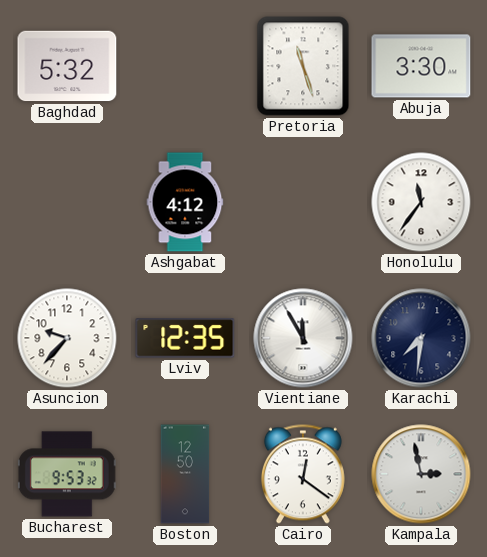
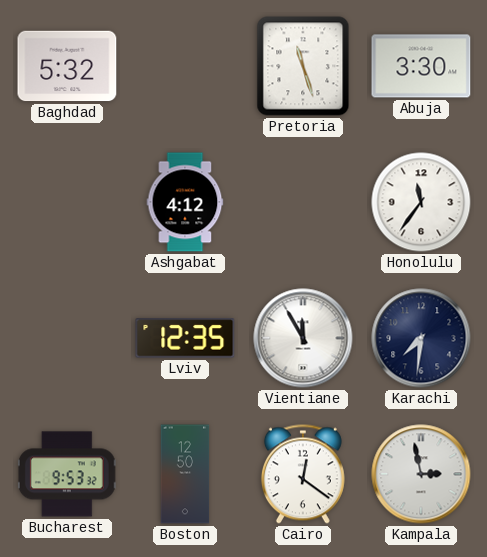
Asuncion: 9:37 -> none (67, 338)
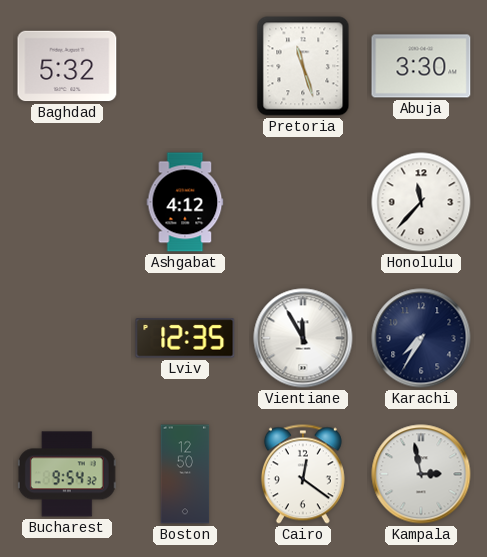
Honolulu: 11:36 -> 11:37 (421, 202)
Karachi: 7:31 -> 7:35 (421, 338)
Bucharest: 9:53 -> 9:54 (67, 474)
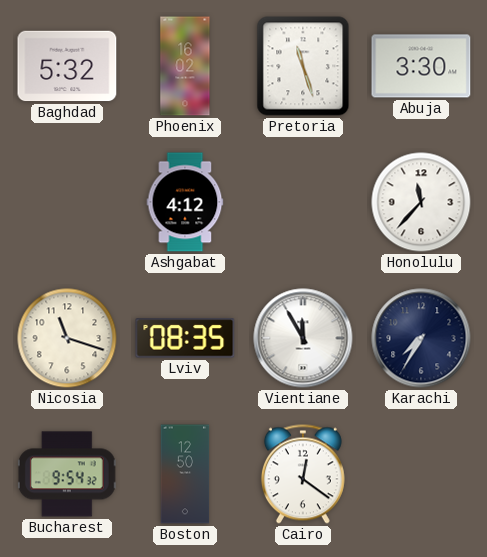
Phoenix: none -> 16:02 (185, 66)
Nicosia: none -> 11:18 (67, 338)
Lviv: 12:35 -> 08:35 (185, 338)
Kampala: 2:58 -> none (421, 474)
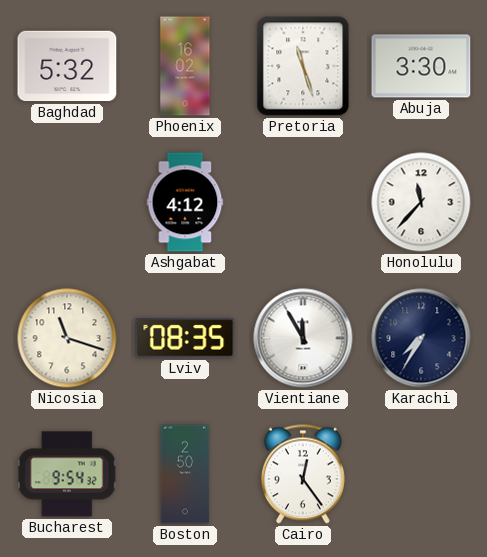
Boston: 12:50 -> 2:50 (185, 474)
Cairo: 12:21 -> 12:24 (303, 474)
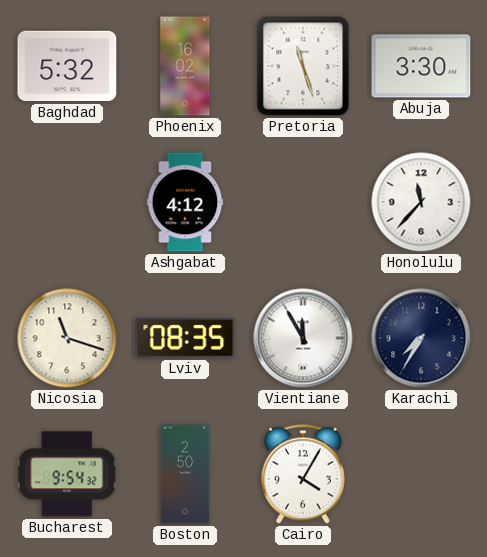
Cairo: 12:24 -> 4:05 (303, 474)
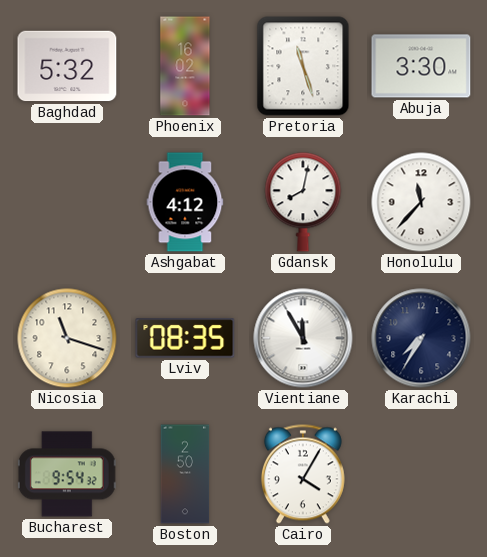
Gdansk: none -> 8:02 (303, 202)
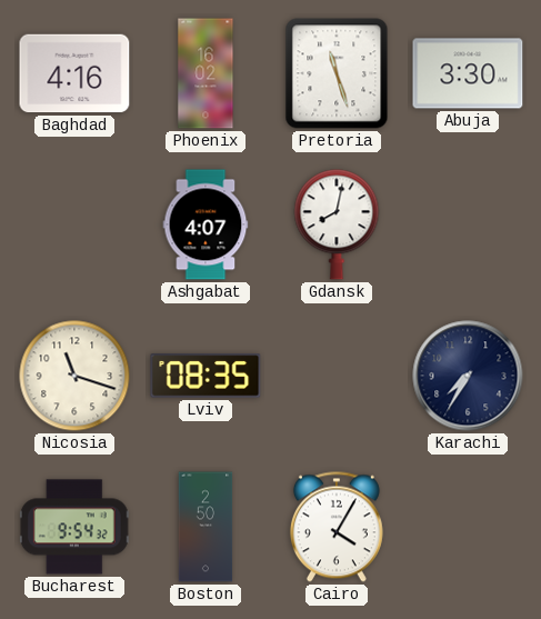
Baghdad: 5:32 -> 4:16 (74, 73)
Ashgabat: 4:12 -> 4:07 (206, 224)
Honolulu: 11:37 -> none (421, 202)
Vientiane: 11:55 -> none (303, 338)
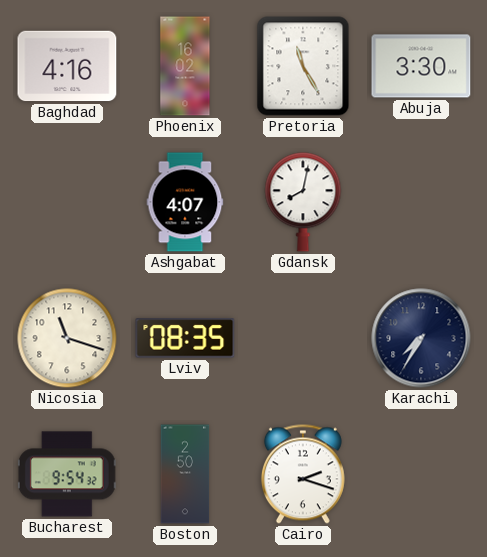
Pretoria: 11:27 -> 11:25 (303, 66)
Cairo: 4:05 -> 2:18 (303, 474)
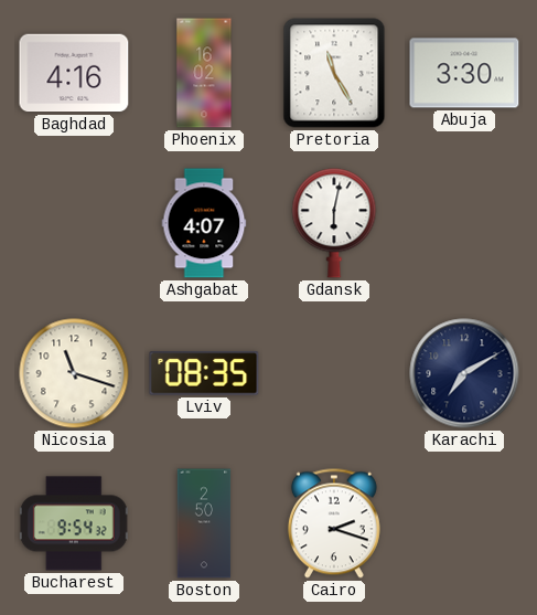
Gdansk: 8:02 -> 6:02 (334, 223)
Karachi: 7:35 -> 7:10 (464, 373)
